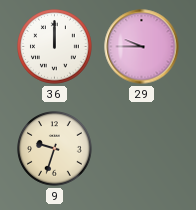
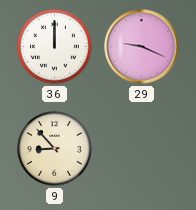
29: 9:45 -> 9:19 (142, 47)
9: 9:33 -> 8:53 (55, 149)
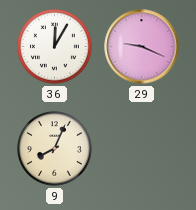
36: 12:00 -> 12:05 (55, 47)
9: 8:53 -> 8:04 (55, 149)
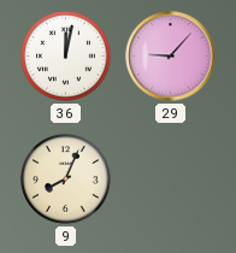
36: 12:05 -> 12:02 (66, 57)
29: 9:19 -> 9:07 (171, 57)
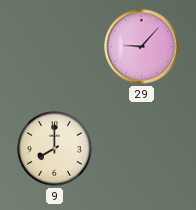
36: 12:02 -> none (66, 57)
9: 8:04 -> 8:00 (55, 149)
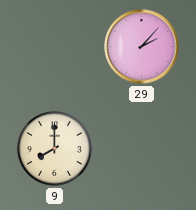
29: 9:07 -> 2:07 (142, 47)
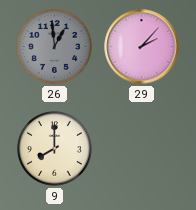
26: none -> 12:59 (55, 47)
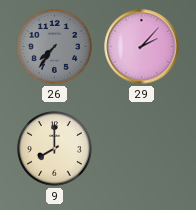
26: 12:59 -> 7:36 (55, 47)
